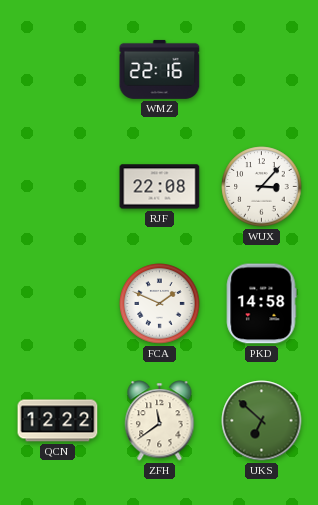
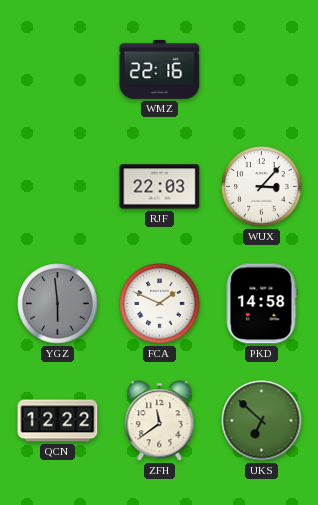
RJF: 22:08 -> 22:03 (160, 187)
YGZ: none -> 5:59 (58, 304)
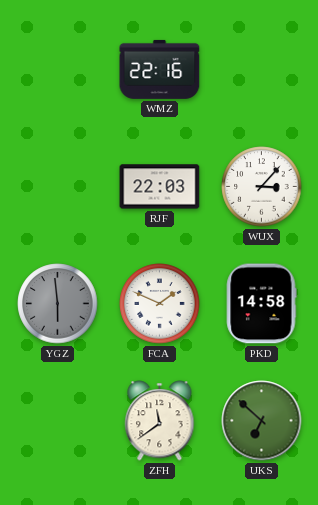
QCN: 12:22 -> none (58, 421)
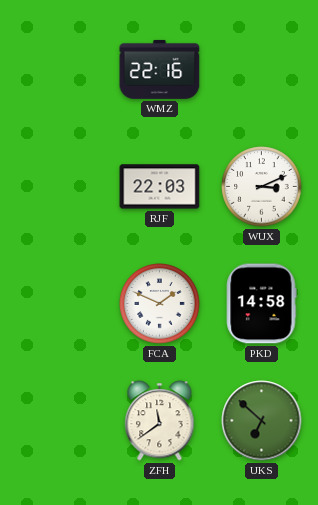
WUX: 3:07 -> 3:11 (262, 187)
YGZ: 5:59 -> none (58, 304)
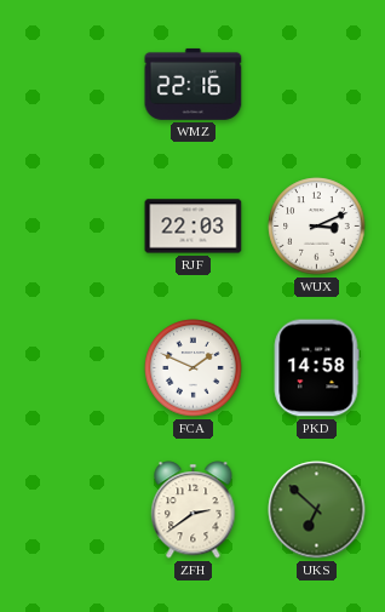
ZFH: 11:39 -> 2:39 (194, 510)
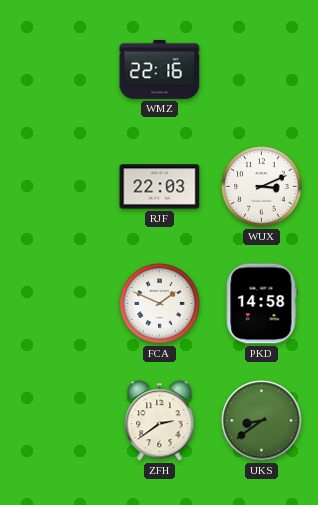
UKS: 6:52 -> 8:39 (262, 421)
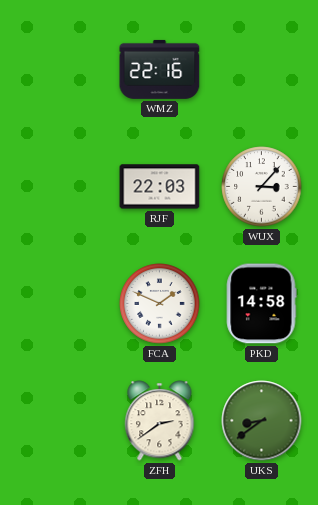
WUX: 3:11 -> 3:07 (262, 187)
